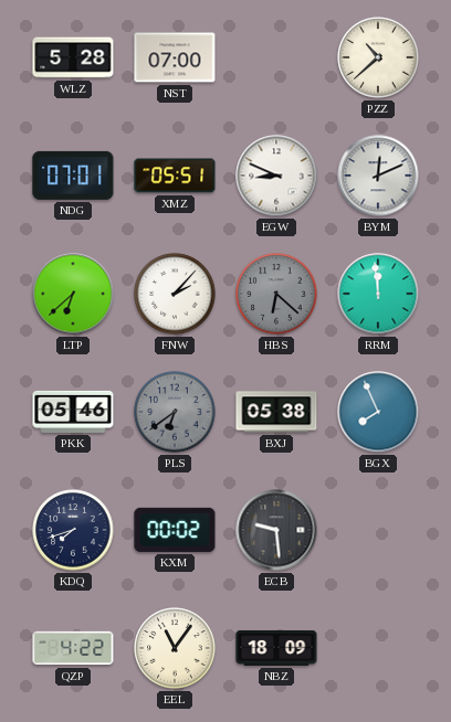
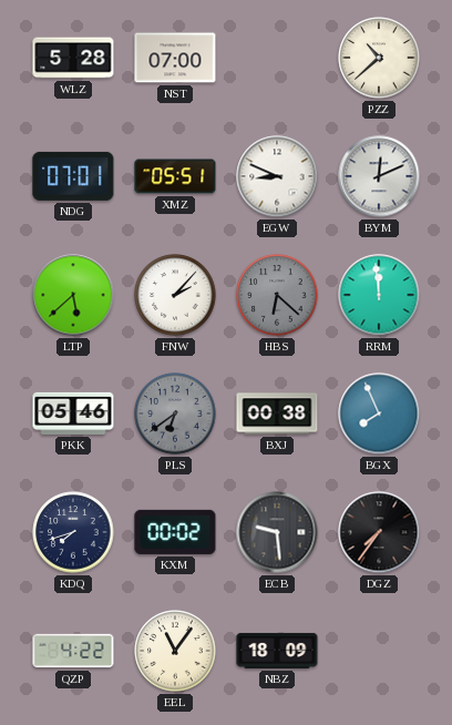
LTP: 6:38 -> 5:38 (73, 295)
BXJ: 05:38 -> 00:38 (277, 413)
DGZ: none -> 7:36 (379, 532)
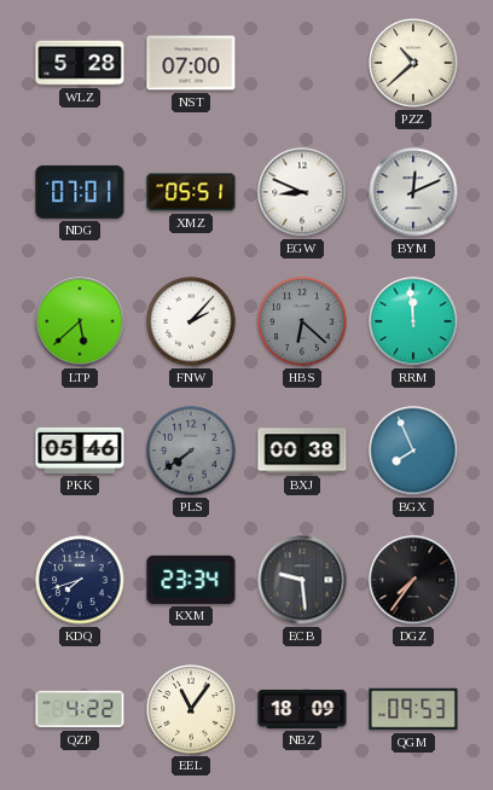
PLS: 6:39 -> 7:39 (191, 451)
KXM: 00:02 -> 23:34 (191, 580)
QGM: none -> 09:53 (413, 709)
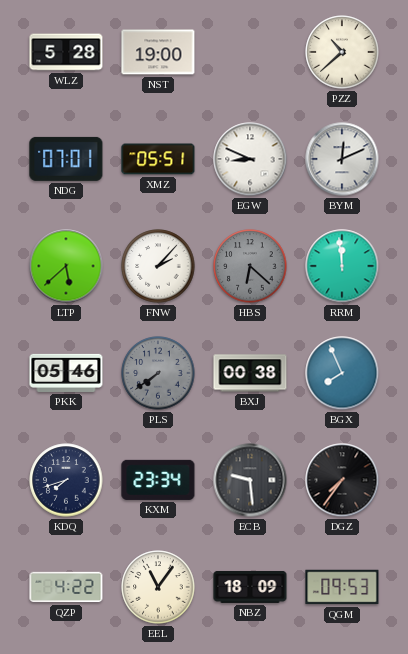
NST: 07:00 -> 19:00 (158, 52)
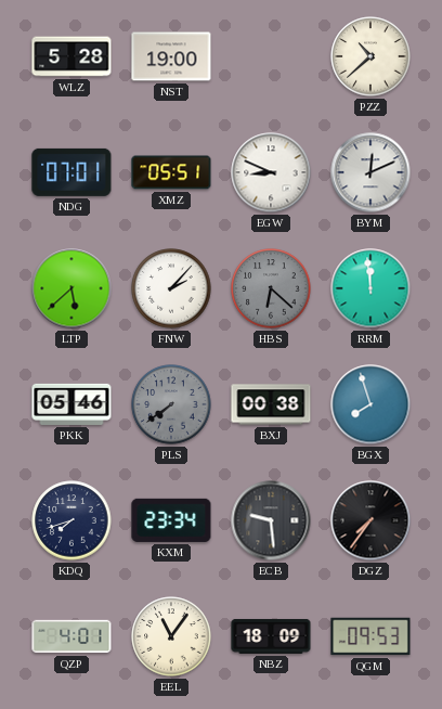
BGX: 7:56 -> 7:57 (370, 404)
QZP: 4:22 -> 4:01 (71, 636)
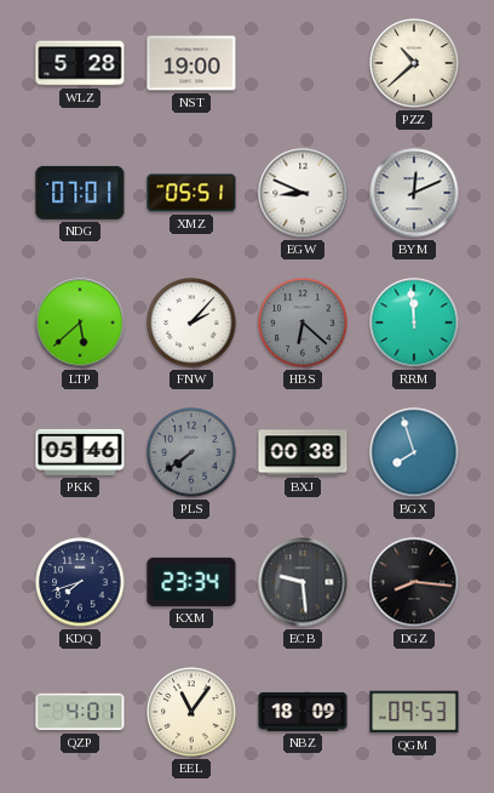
DGZ: 7:36 -> 8:16 (414, 582)
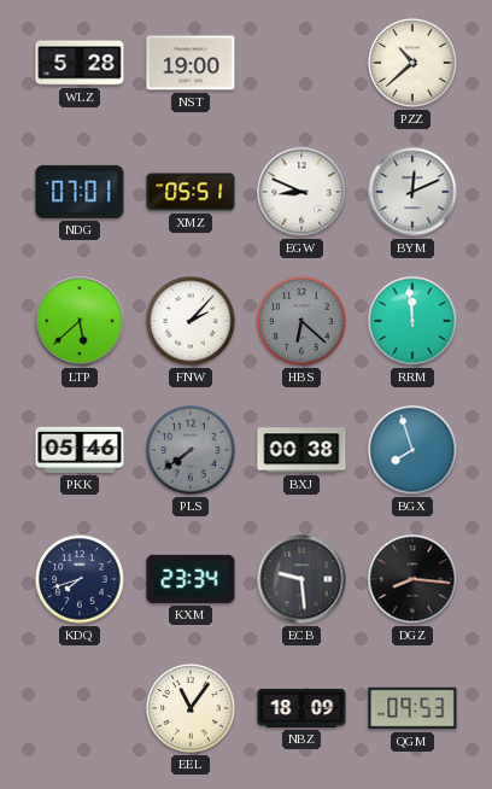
QZP: 4:01 -> none (80, 712)
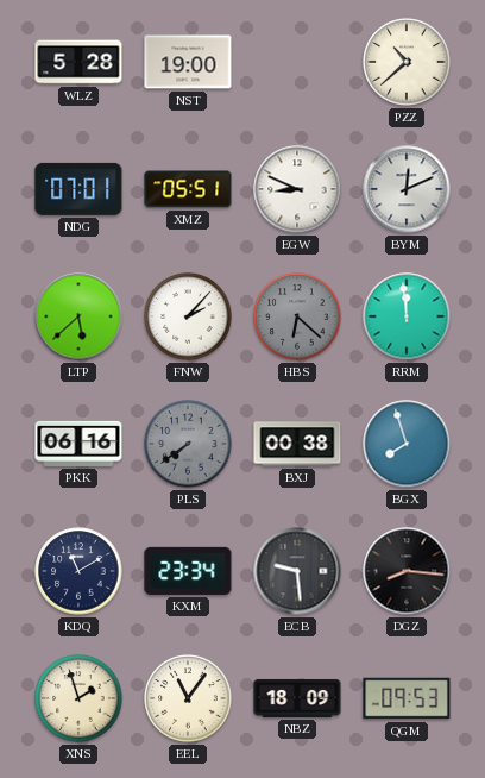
PKK: 05:46 -> 06:16 (78, 444)
KDQ: 7:42 -> 11:10 (78, 571)
XNS: none -> 1:57 (78, 698)
